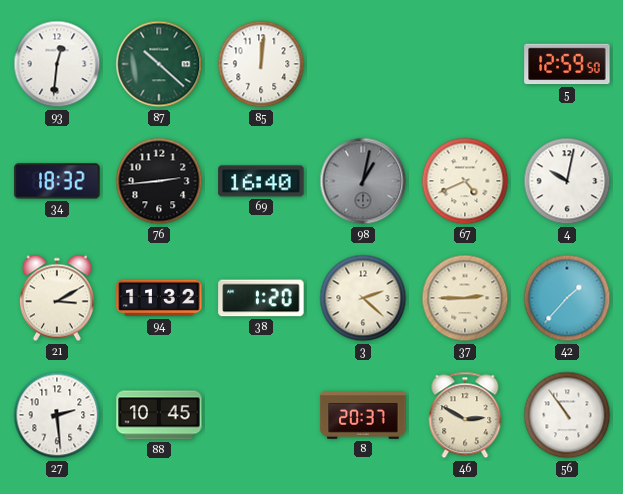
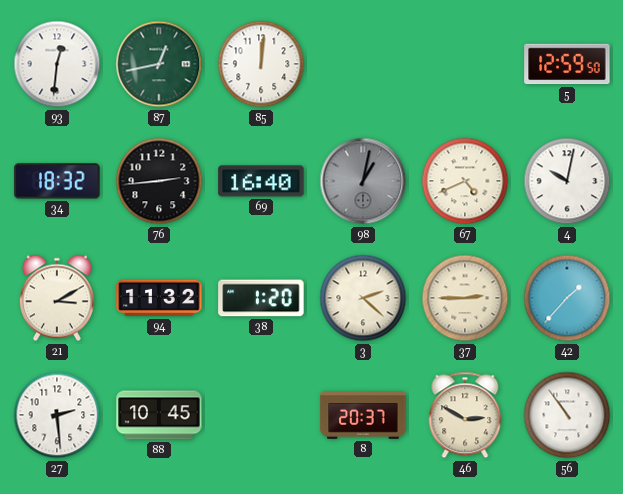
87: 10:22 -> 12:43 (159, 64)
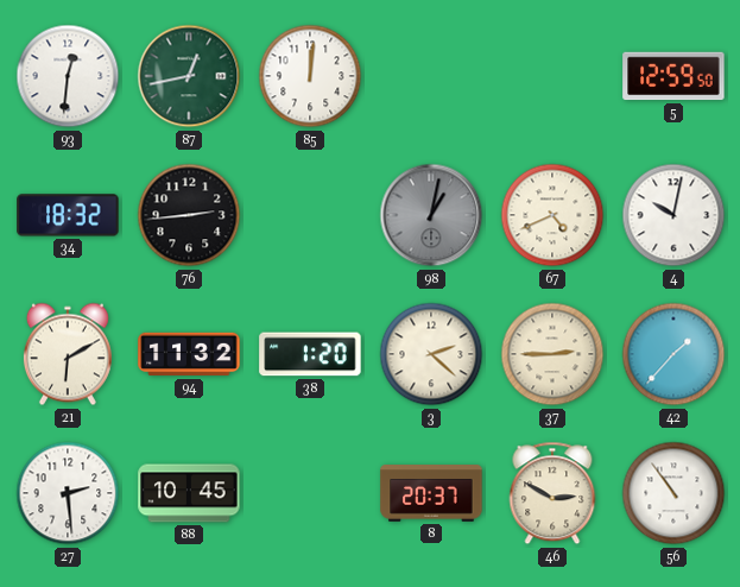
69: 16:40 -> none (261, 181)
21: 3:10 -> 6:10 (68, 354)
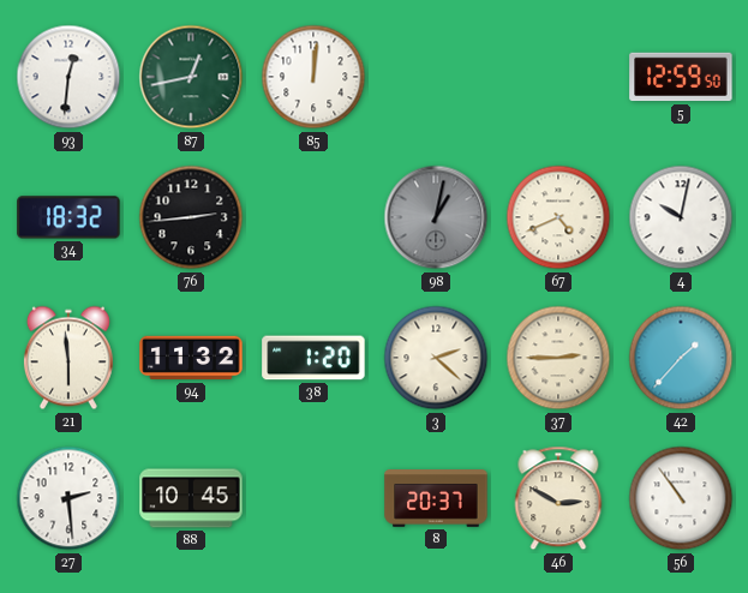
21: 6:10 -> 5:59 (68, 358)
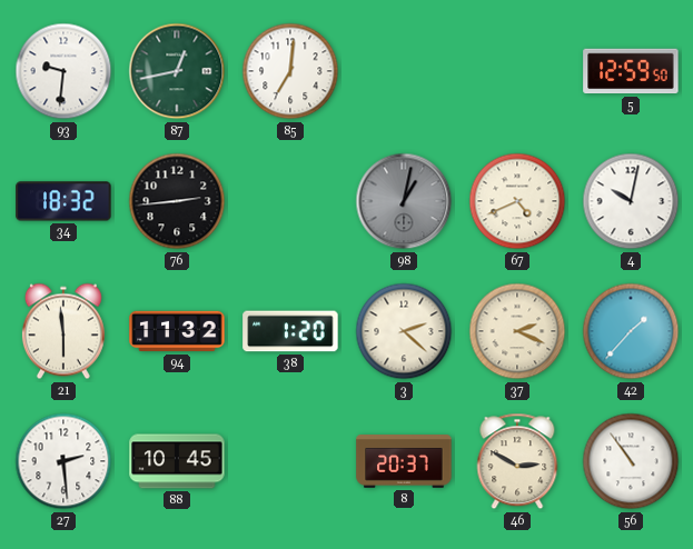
93: 12:31 -> 9:31 (63, 71)
85: 12:01 -> 7:01 (290, 71)
37: 2:45 -> 2:19 (517, 331)
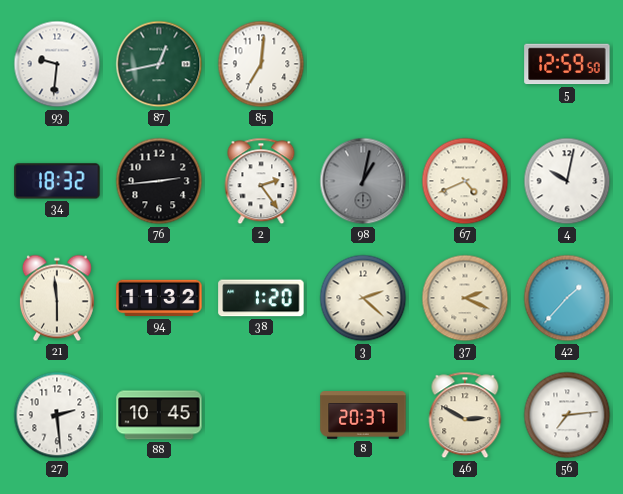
2: none -> 2:24 (261, 181)
56: 10:54 -> 7:14 (567, 415)
